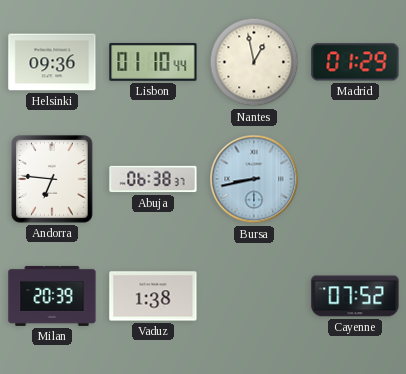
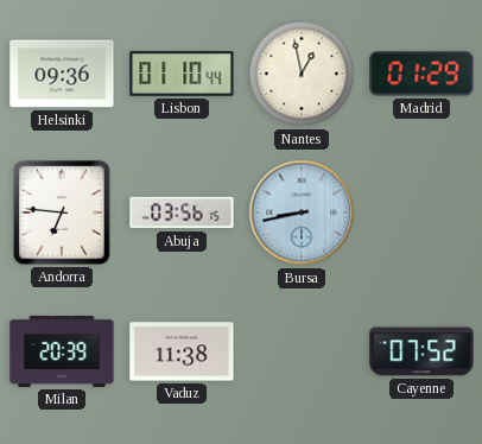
Abuja: 06:38 -> 03:56 (182, 213)
Vaduz: 1:38 -> 11:38 (182, 351)
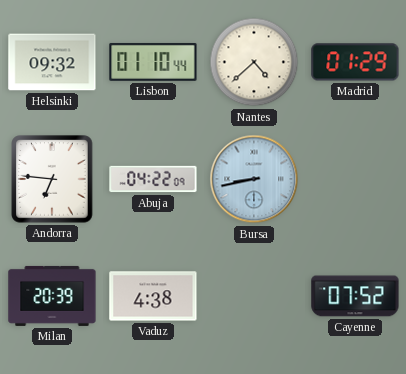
Helsinki: 09:36 -> 09:32 (52, 62)
Nantes: 12:58 -> 4:38 (254, 62)
Abuja: 03:56 -> 04:22 (153, 179)
Vaduz: 11:38 -> 4:38 (153, 296)
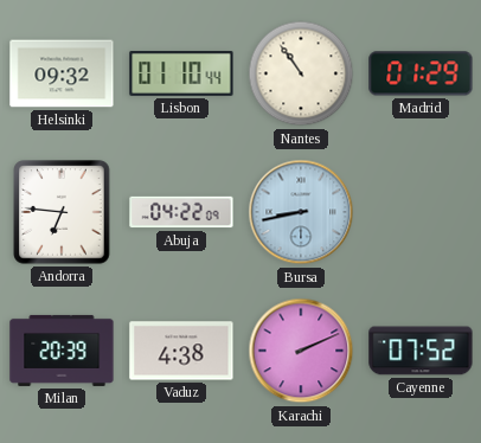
Nantes: 4:38 -> 10:54 (301, 73)
Karachi: none -> 2:11 (301, 351)
